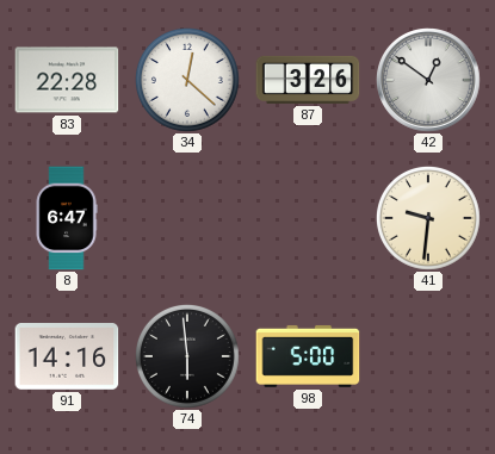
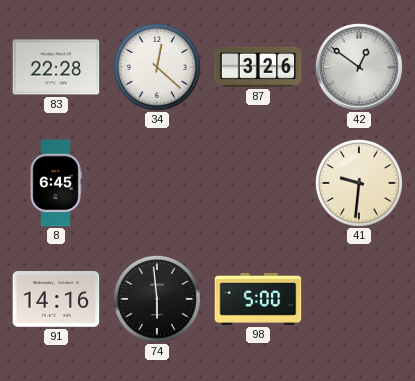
8: 6:47 -> 6:45 (56, 183)
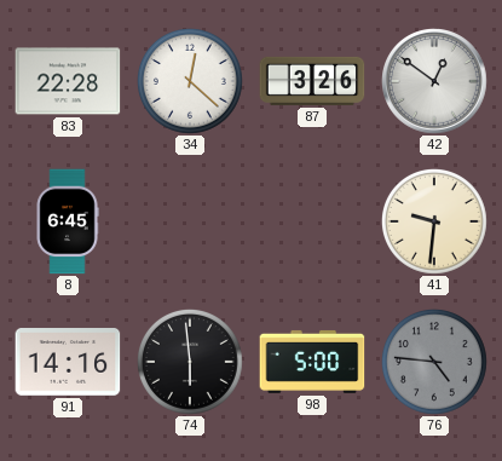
76: none -> 4:46 (434, 362)
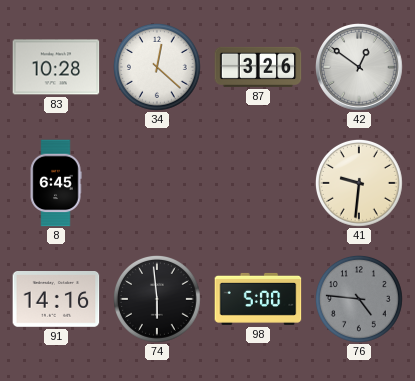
83: 22:28 -> 10:28 (56, 67)
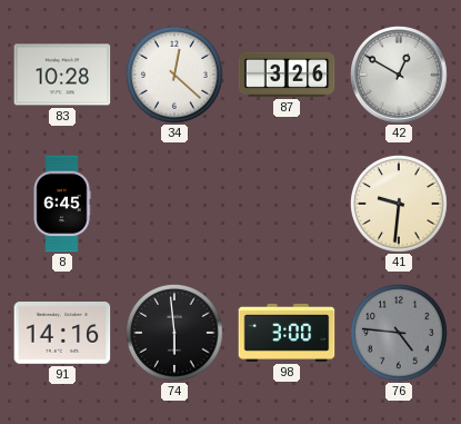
42: 12:51 -> 12:50 (400, 76)
98: 5:00 -> 3:00 (287, 333)
